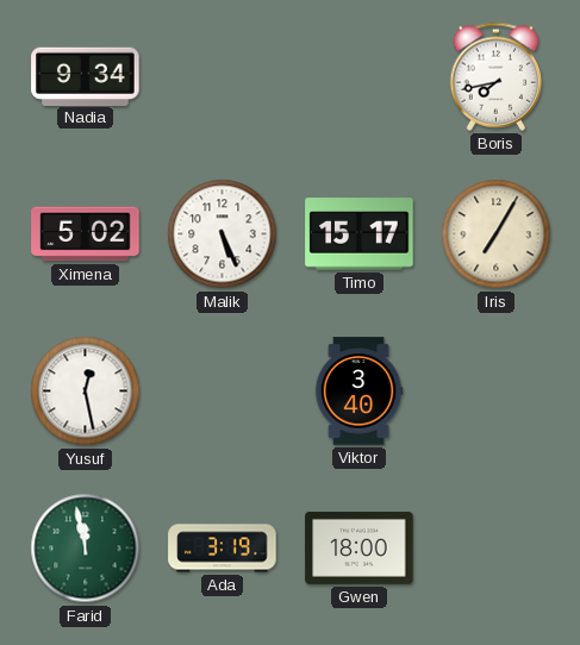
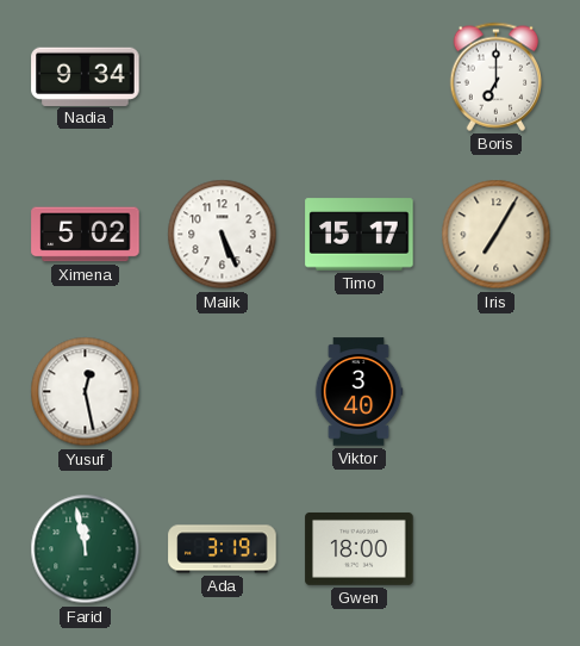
Boris: 7:43 -> 7:00 (497, 76)
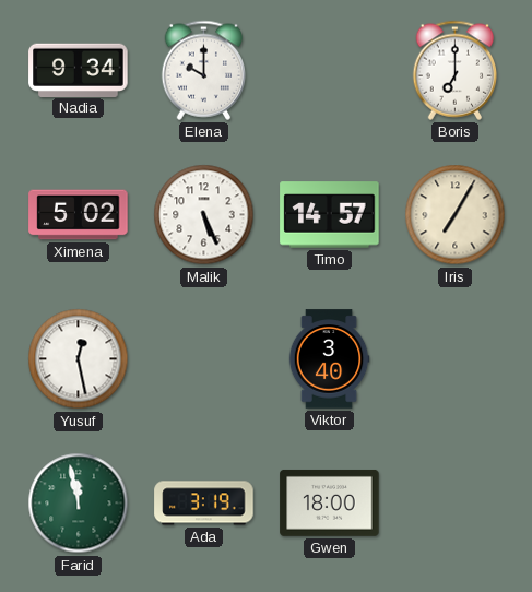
Elena: none -> 10:00 (204, 70)
Timo: 15:17 -> 14:57 (330, 215)
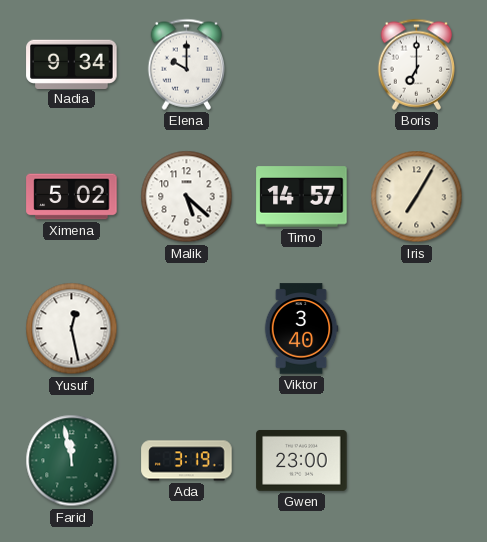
Malik: 5:26 -> 5:22 (187, 197)
Gwen: 18:00 -> 23:00 (302, 460)
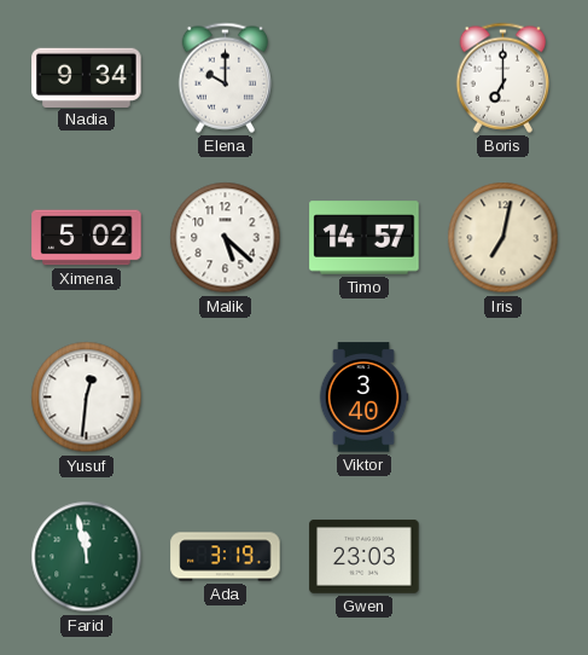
Iris: 7:05 -> 7:02 (503, 238)
Yusuf: 12:28 -> 12:31 (87, 398)
Gwen: 23:00 -> 23:03 (365, 556)
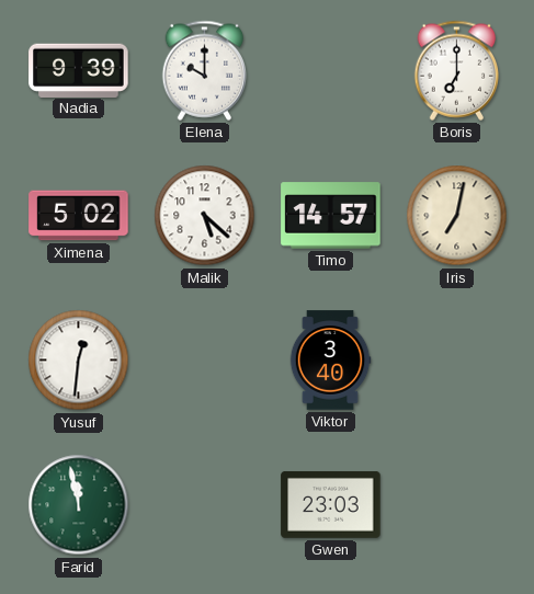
Nadia: 9:34 -> 9:39 (79, 70)
Ada: 3:19 -> none (226, 557)
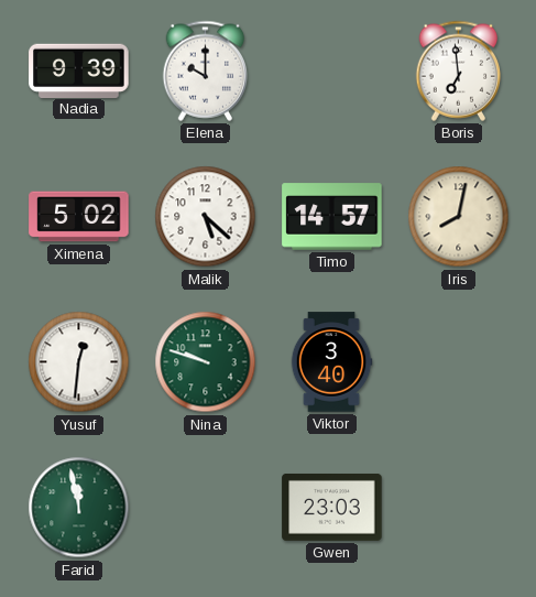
Boris: 7:00 -> 6:59 (459, 70)
Iris: 7:02 -> 8:02 (459, 217)
Nina: none -> 9:48 (206, 362)
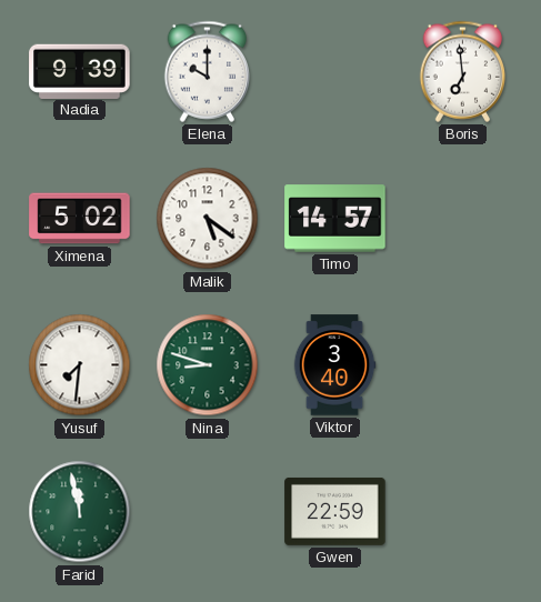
Malik: 5:22 -> 5:21 (208, 219)
Iris: 8:02 -> none (459, 217)
Yusuf: 12:31 -> 7:31 (80, 365)
Nina: 9:48 -> 8:48 (208, 365)
Gwen: 23:03 -> 22:59 (335, 511)
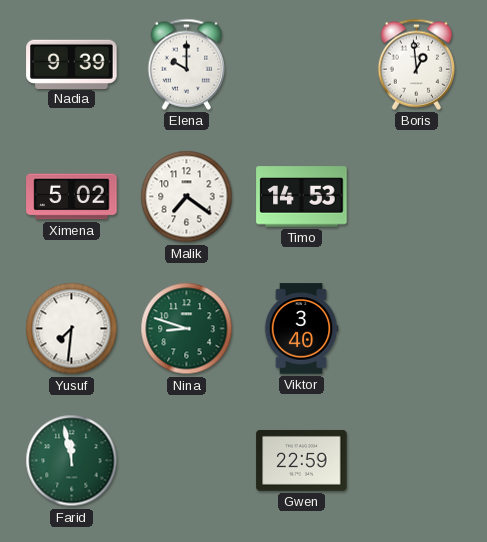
Boris: 6:59 -> 12:59 (417, 64)
Malik: 5:21 -> 7:21 (187, 197)
Timo: 14:57 -> 14:53 (302, 197)
